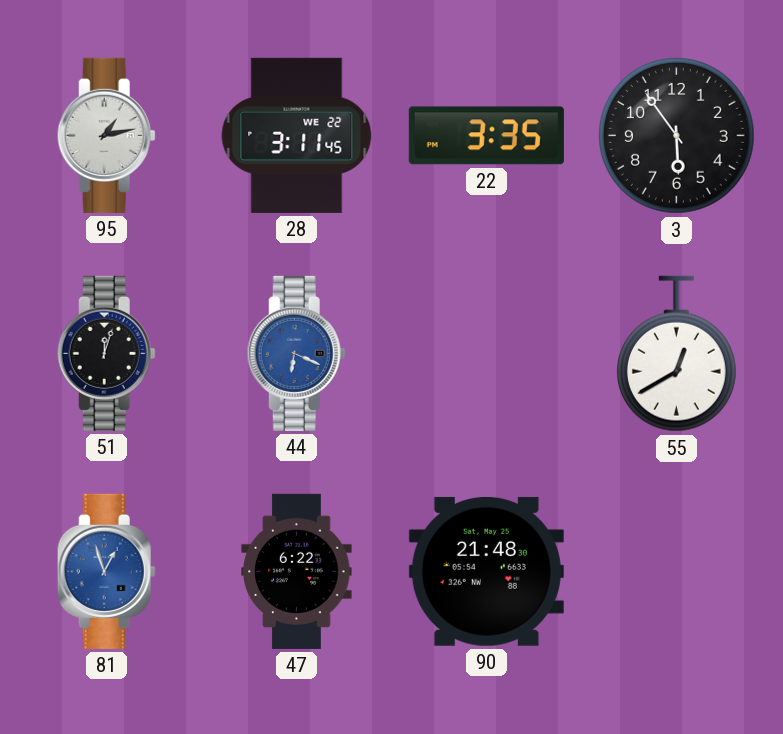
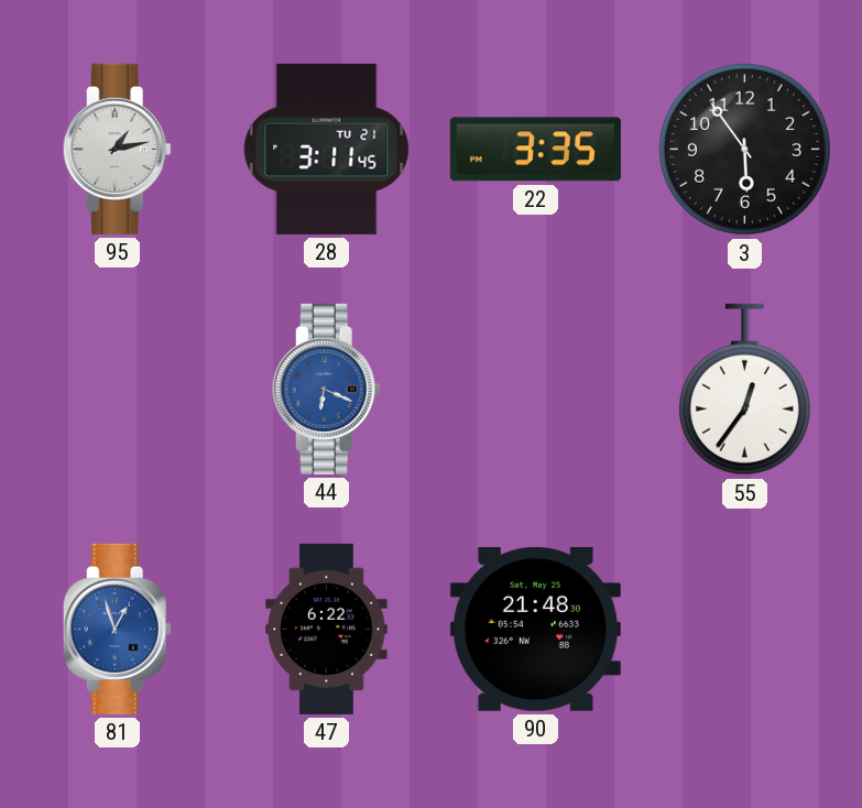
28 date: WE 22 -> TU 21 (327, 149)
51: 12:03 -> none (106, 353)
55: 12:40 -> 12:36 (744, 390)
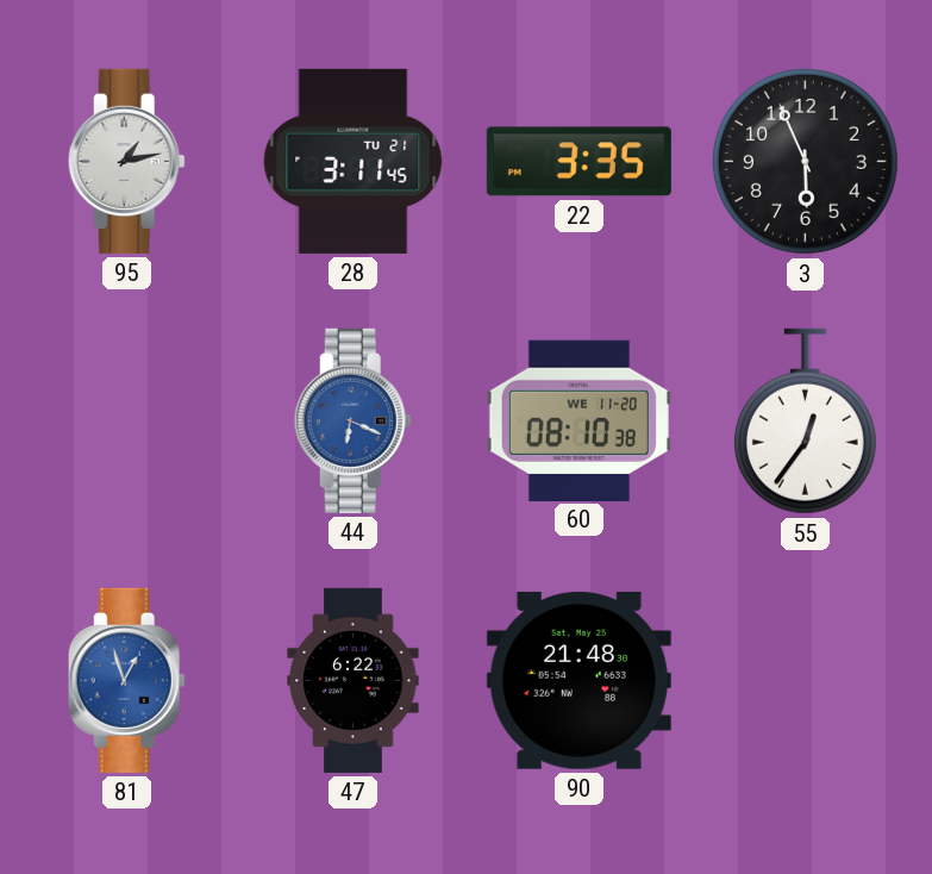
3: 5:54 -> 5:56 (805, 161)
60: none -> 08:10 (578, 420)
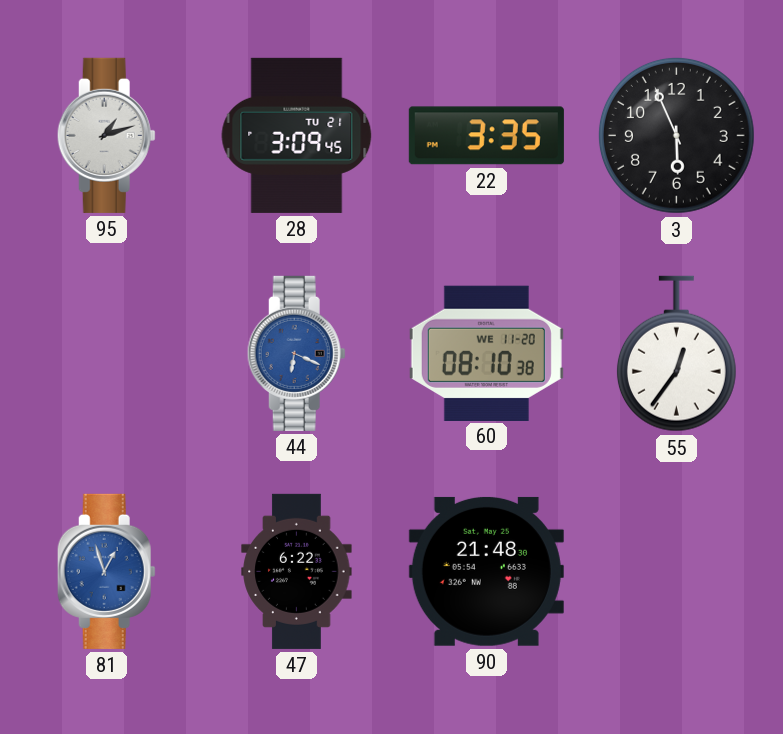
95: 1:13 -> 1:12 (106, 135)
28: 3:11 -> 3:09 (297, 135)
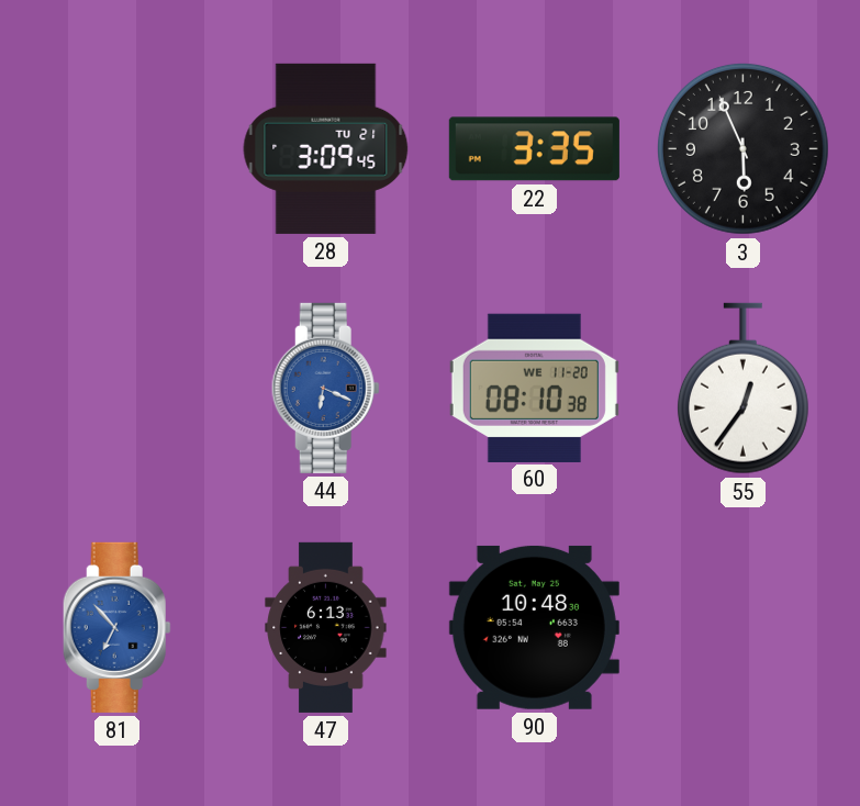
95: 1:12 -> none (106, 135)
81: 12:57 -> 6:53 (116, 627)
47: 6:22 -> 6:13 (326, 627)
90: 21:48 -> 10:48 (534, 627)
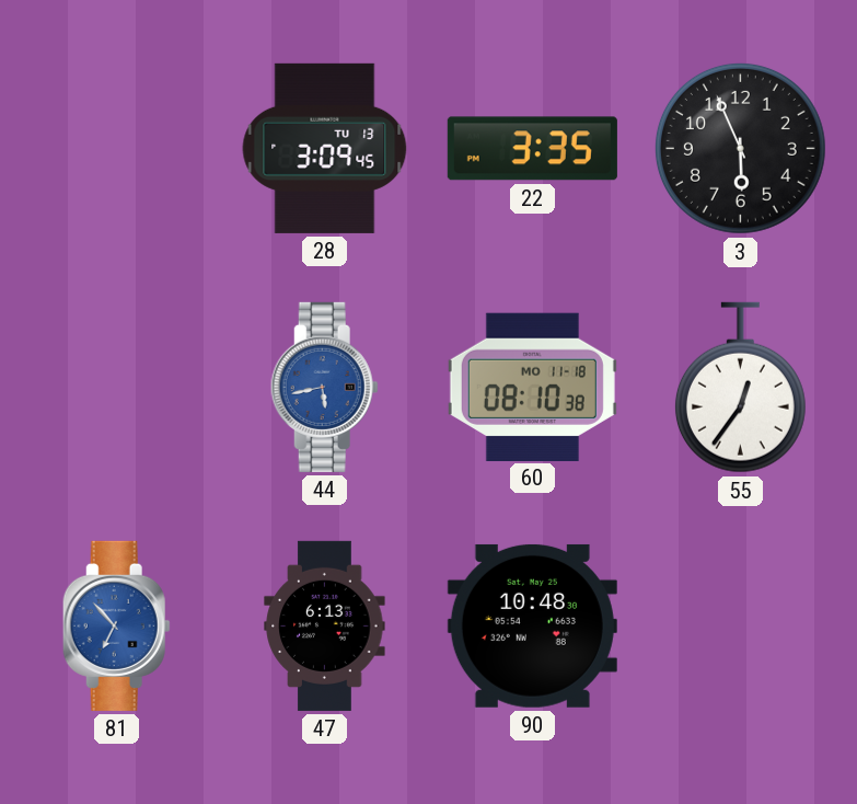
28 date: TU 21 -> TU 13 (325, 148)
44: 6:19 -> 5:43 (324, 387)
60 date: WE 11-20 -> MO 11-18 (532, 387)
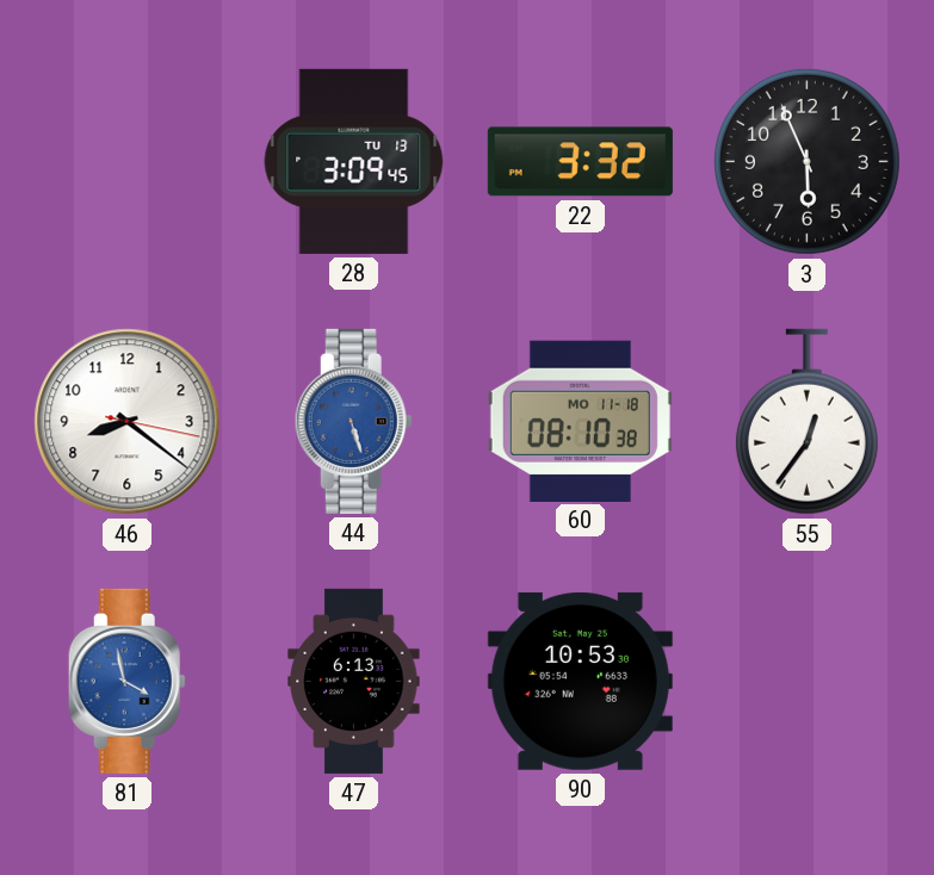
22: 3:35 -> 3:32 (580, 162)
46: none -> 8:21 (128, 422)
44: 5:43 -> 5:27 (353, 421)
81: 6:53 -> 3:58 (126, 681)
90: 10:48 -> 10:53 (580, 681)
